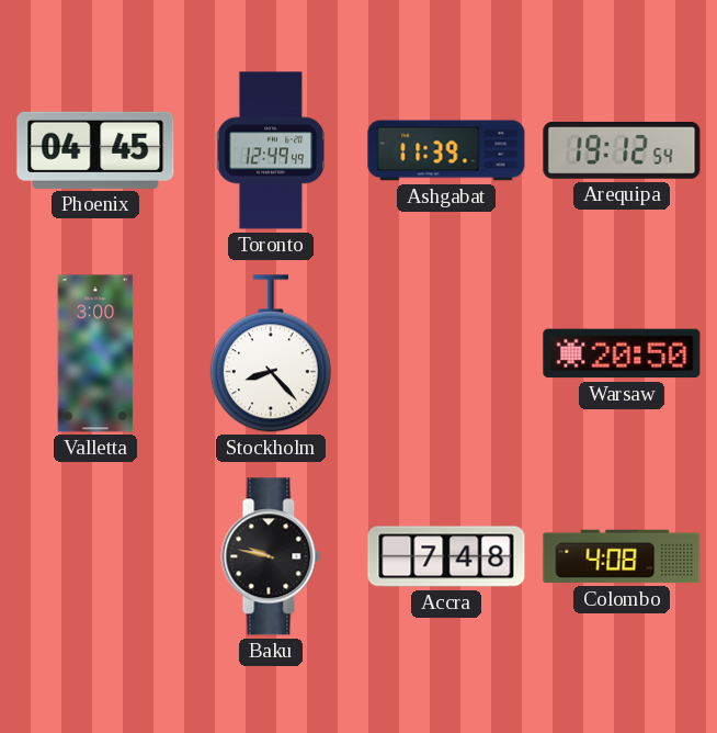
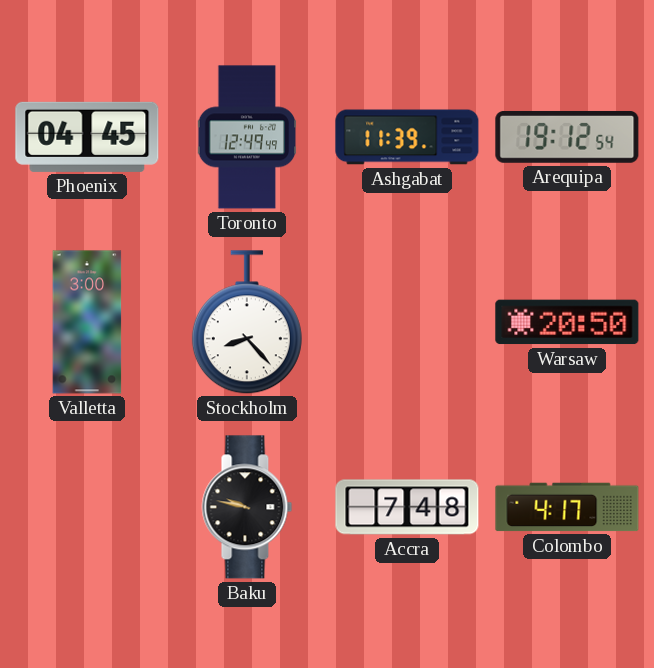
Colombo: 4:08 -> 4:17 (567, 507)
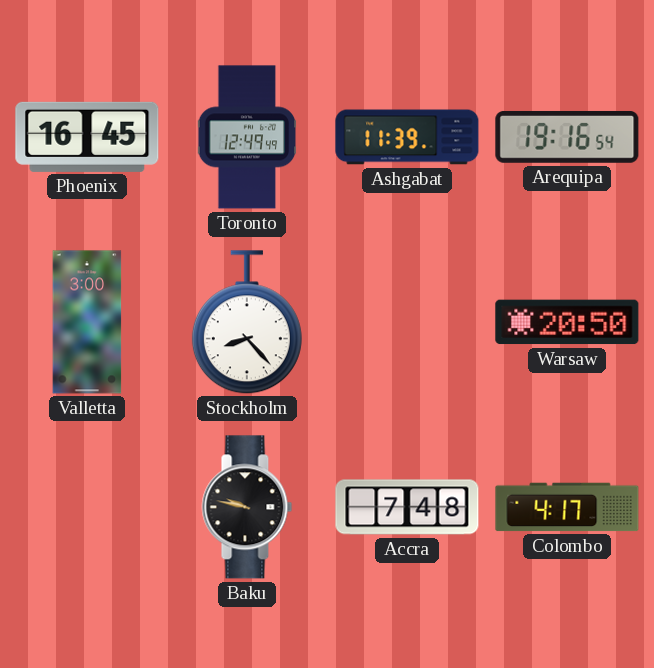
Phoenix: 04:45 -> 16:45 (87, 137)
Arequipa: 19:12 -> 19:16 (567, 137)
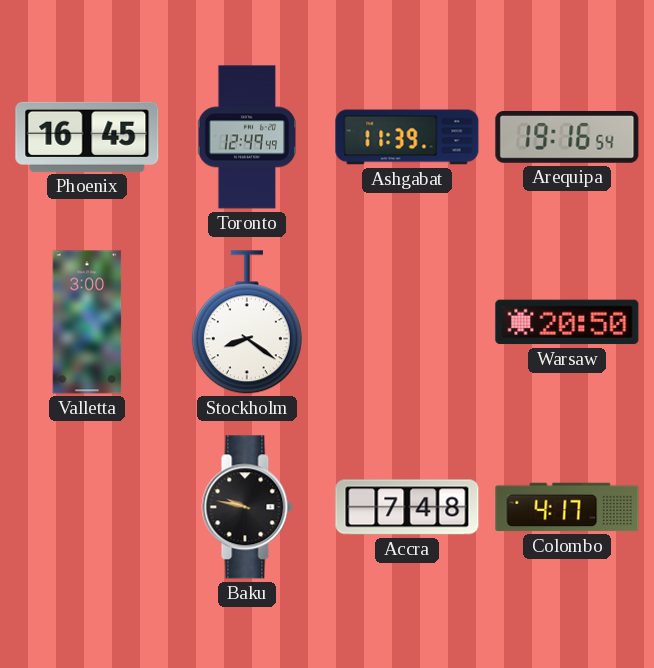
Stockholm: 8:23 -> 8:21 (247, 323)
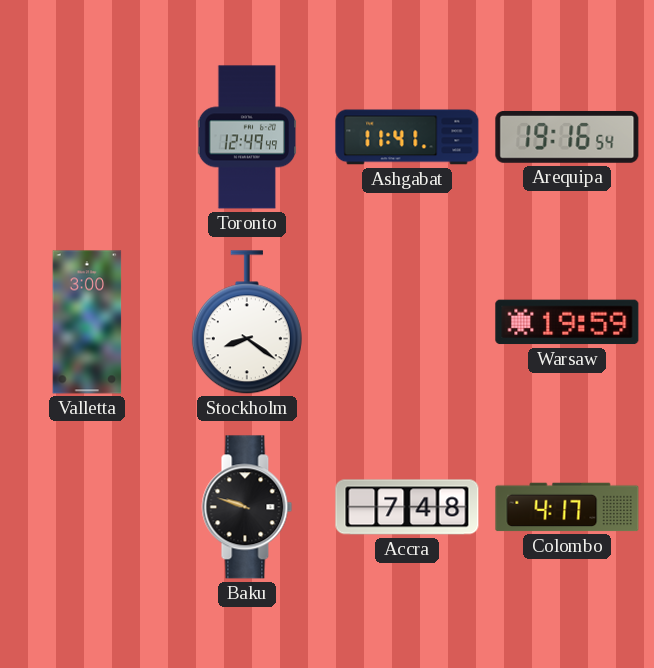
Phoenix: 16:45 -> none (87, 137)
Ashgabat: 11:39 -> 11:41 (407, 137)
Warsaw: 20:50 -> 19:59 (567, 322)
Baku: 9:47 -> 9:48 (247, 507)
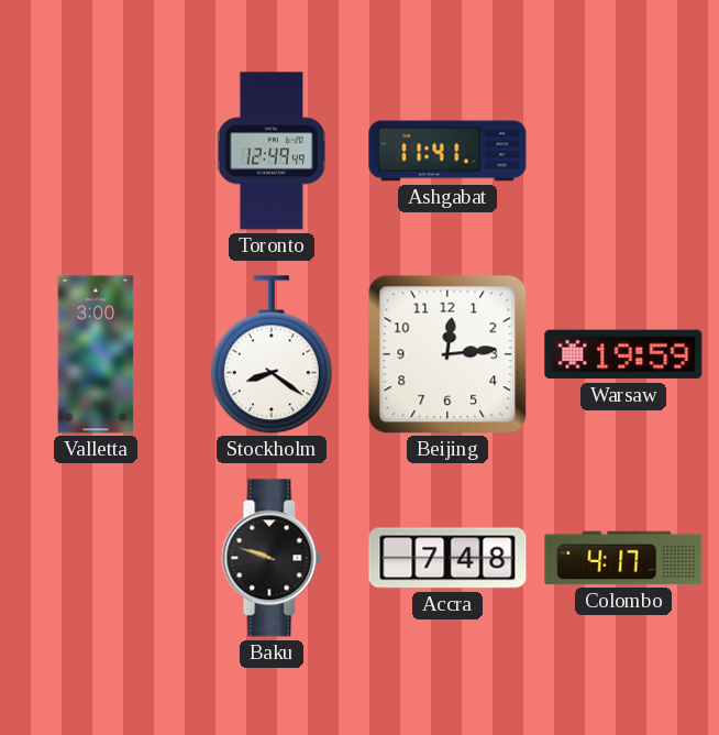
Arequipa: 19:16 -> none (567, 137)
Beijing: none -> 12:14 (447, 354)
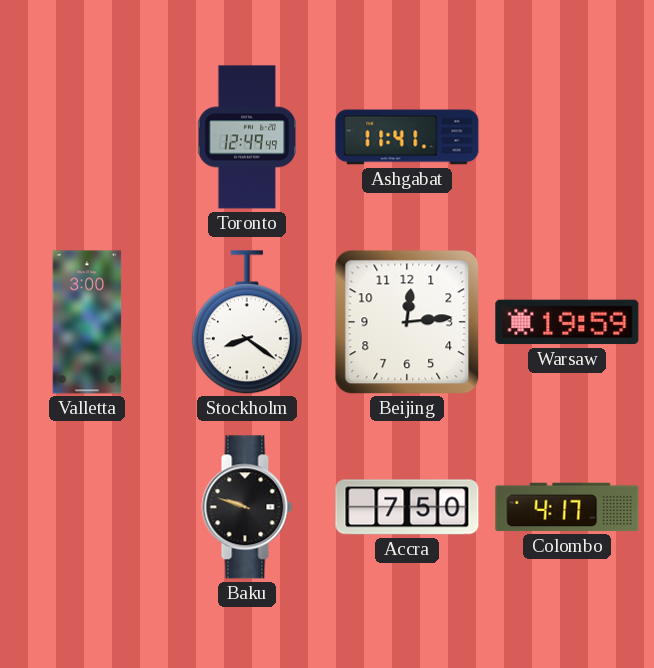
Accra: 7:48 -> 7:50 (407, 507)
